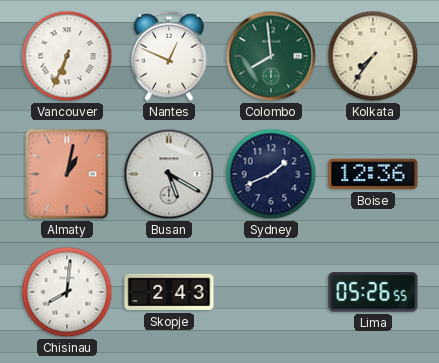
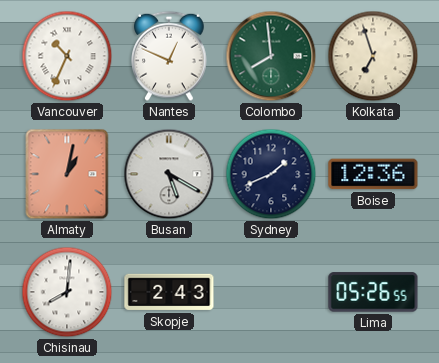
Vancouver: 6:34 -> 10:34 (67, 56)
Kolkata: 7:36 -> 6:57 (373, 56)
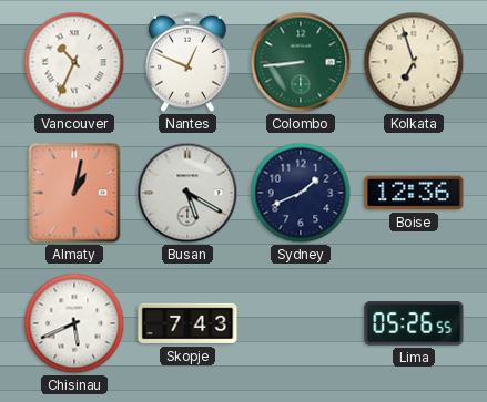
Colombo: 7:59 -> 8:44 (301, 62)
Chisinau: 8:01 -> 5:41 (74, 323)
Skopje: 2:43 -> 7:43 (187, 323)
